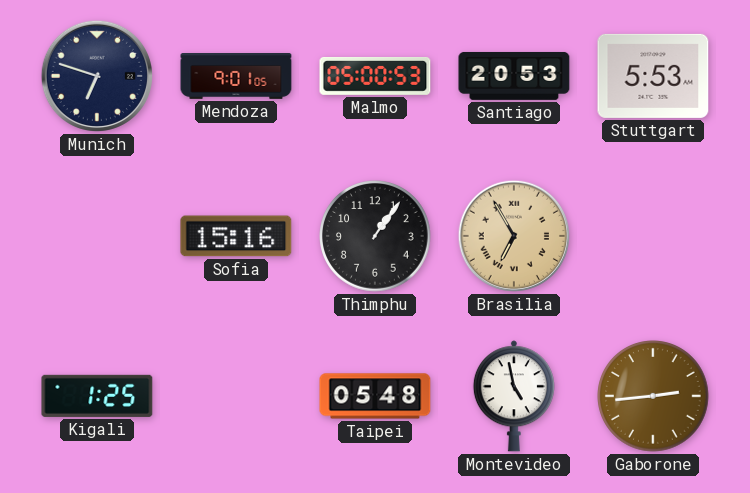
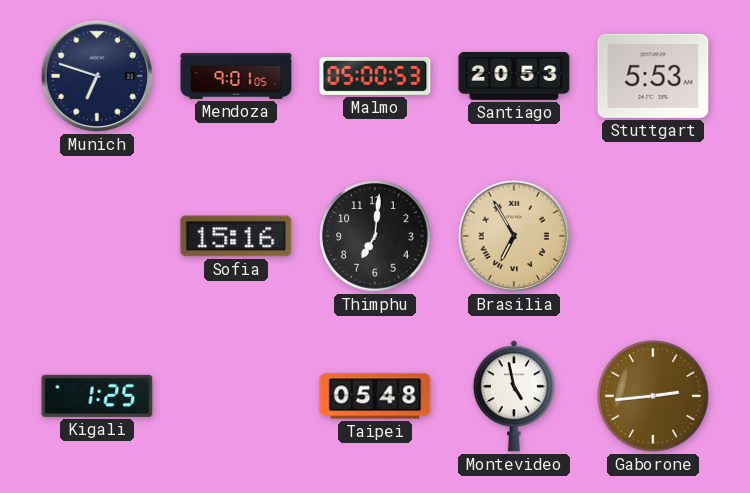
Thimphu: 1:06 -> 7:01 (375, 236)
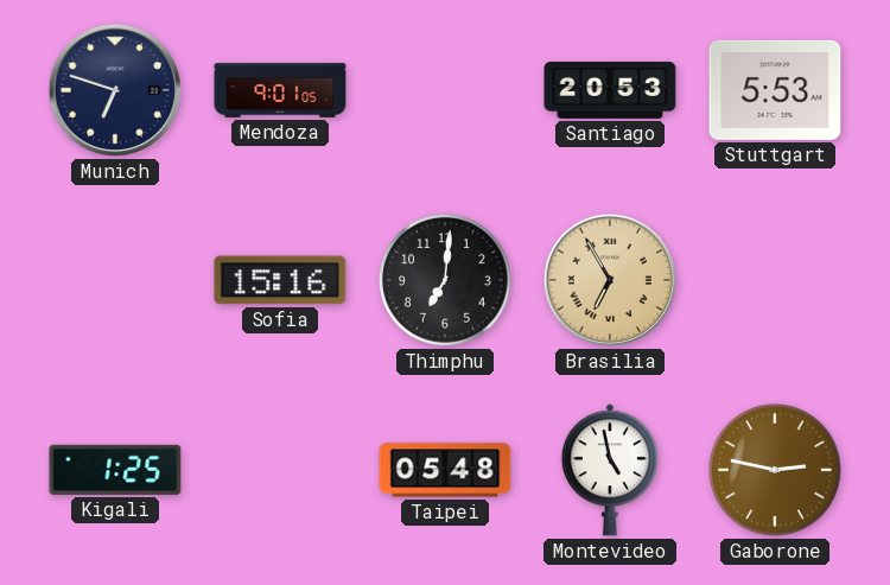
Malmo: 05:00 -> none (375, 76)
Gaborone: 2:44 -> 2:47 (775, 470)
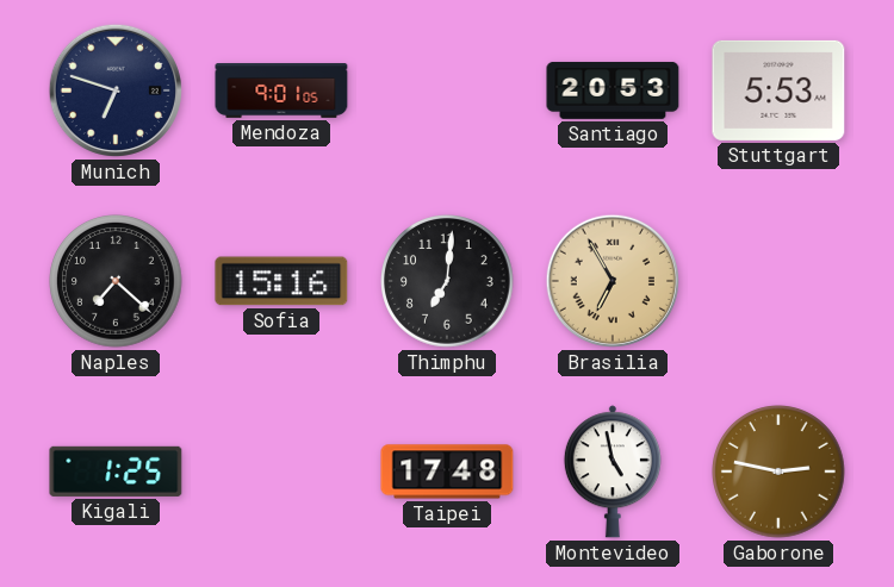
Naples: none -> 7:22 (116, 281)
Taipei: 05:48 -> 17:48 (447, 472)
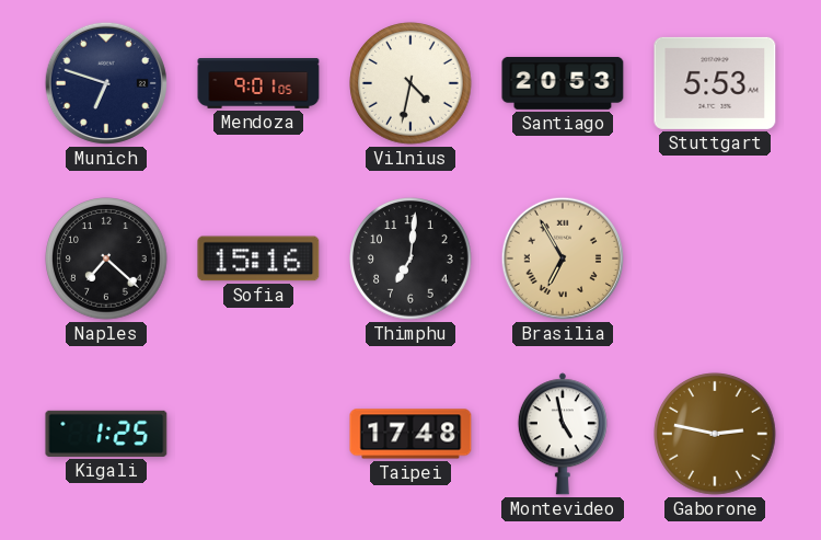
Vilnius: none -> 4:32 (410, 83)
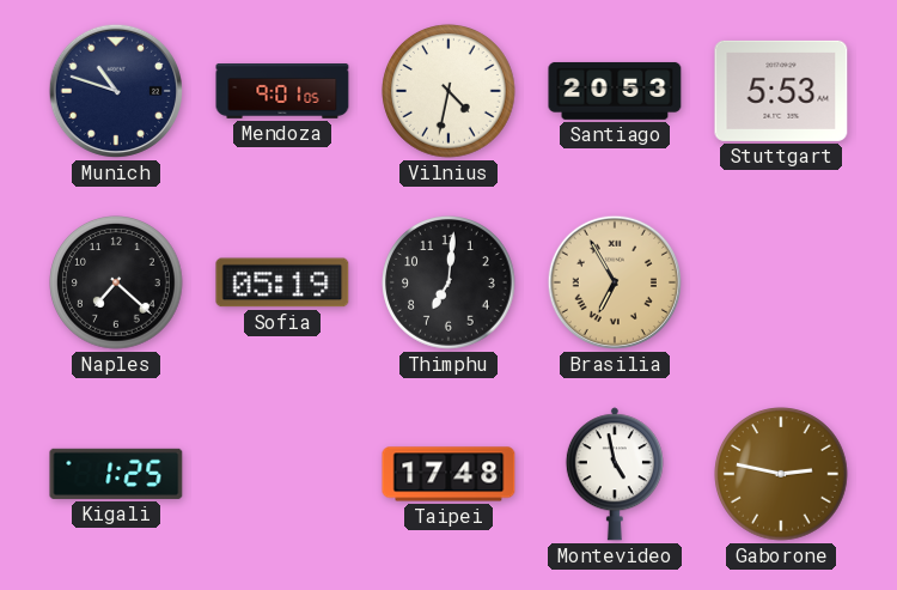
Munich: 6:48 -> 10:48 (116, 91)
Sofia: 15:16 -> 05:19 (282, 282)
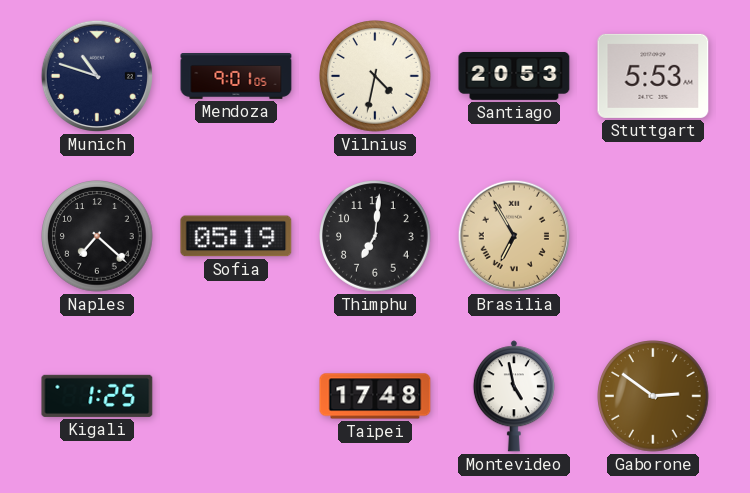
Gaborone: 2:47 -> 2:51 (653, 396)
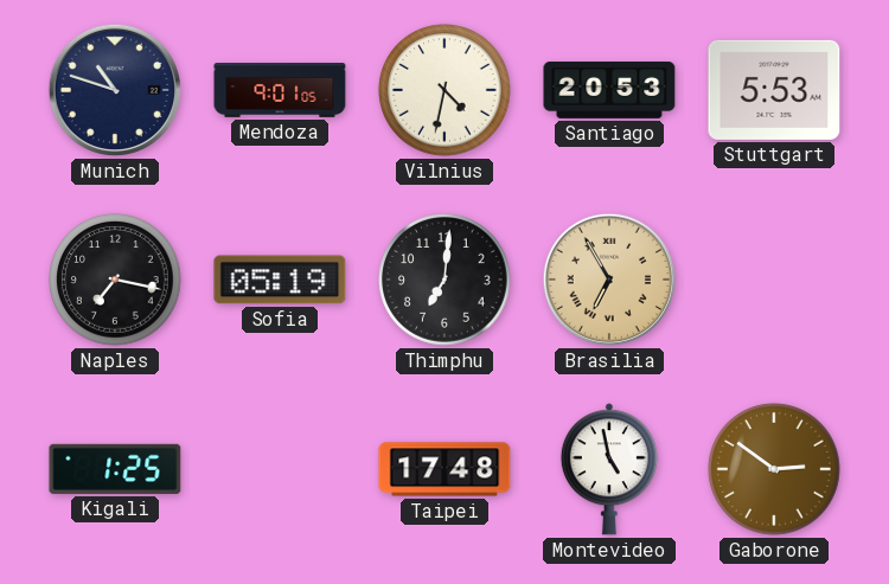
Naples: 7:22 -> 7:17 (115, 280)
